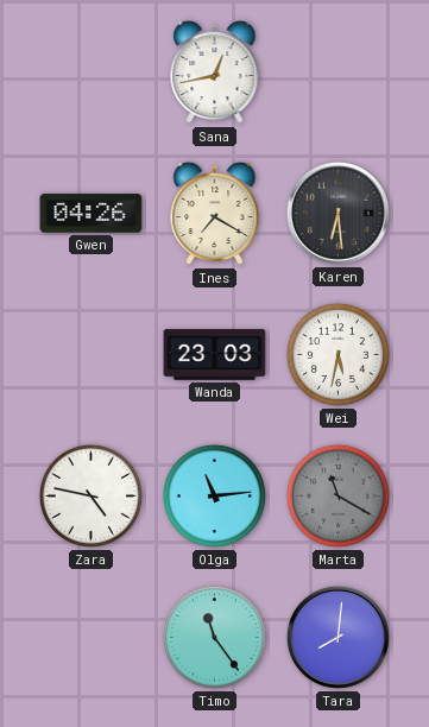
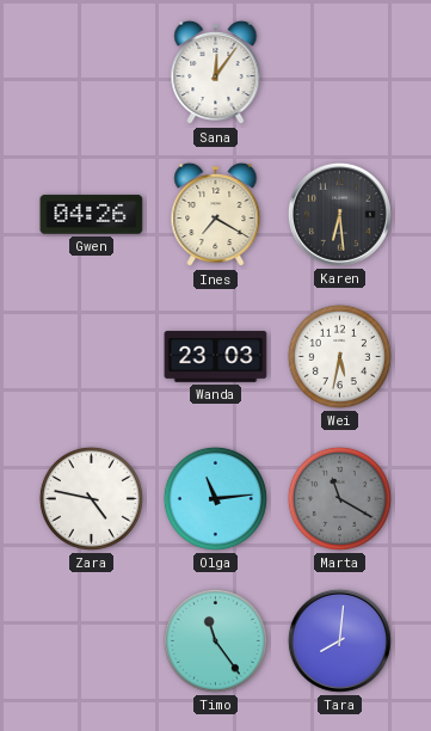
Sana: 12:43 -> 12:06 (216, 73)
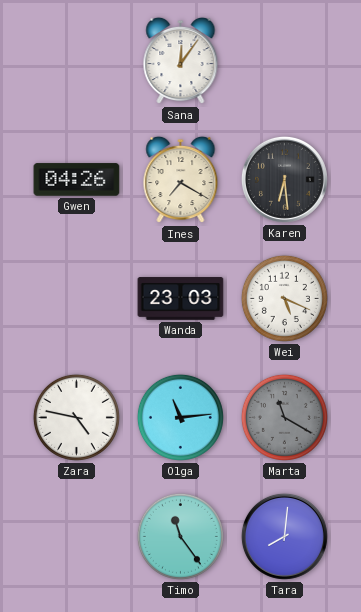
Wei: 5:32 -> 5:19 (284, 298)
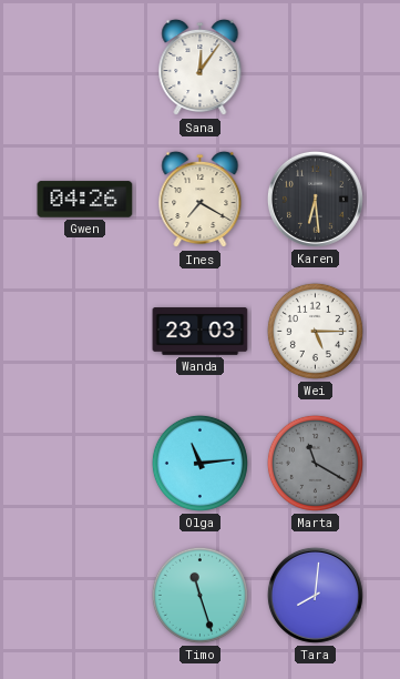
Wei: 5:19 -> 5:15 (315, 331)
Zara: 4:47 -> none (76, 417)
Timo: 11:24 -> 11:27 (199, 595)
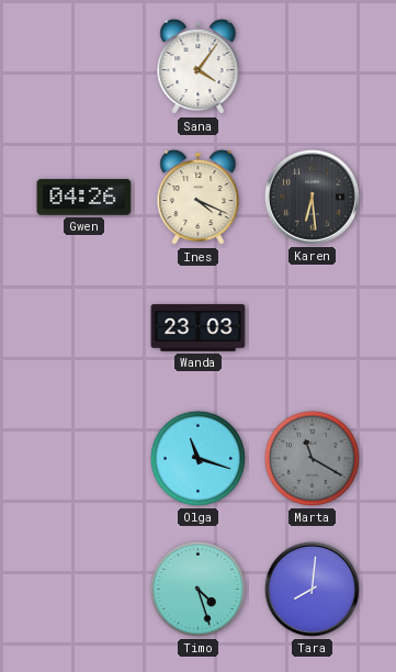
Sana: 12:06 -> 4:06 (199, 67)
Ines: 7:20 -> 4:19 (199, 198)
Wei: 5:15 -> none (315, 331)
Olga: 11:14 -> 11:18 (197, 458)
Timo: 11:27 -> 4:27 (197, 589)
